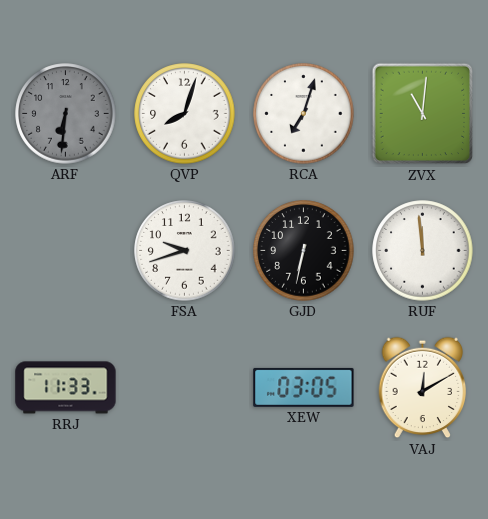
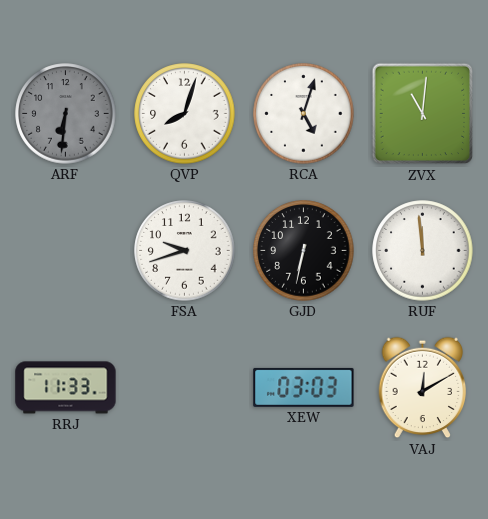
RCA: 7:03 -> 5:03 (304, 114)
XEW: 03:05 -> 03:03 (304, 387)
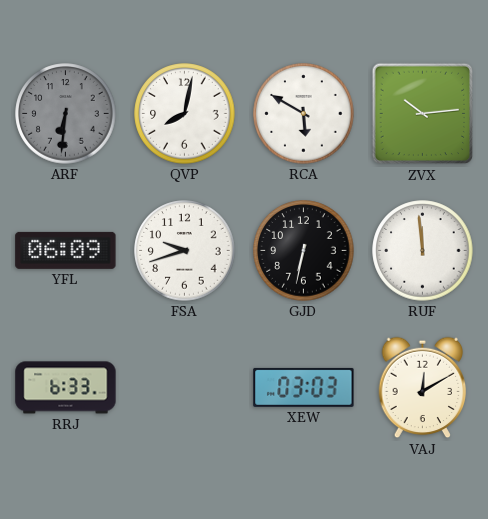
QVP: 8:03 -> 8:02 (185, 114)
RCA: 5:03 -> 5:50 (304, 114)
ZVX: 11:01 -> 10:14 (423, 114)
YFL: none -> 06:09 (66, 250)
RRJ: 11:33 -> 6:33 (66, 388)
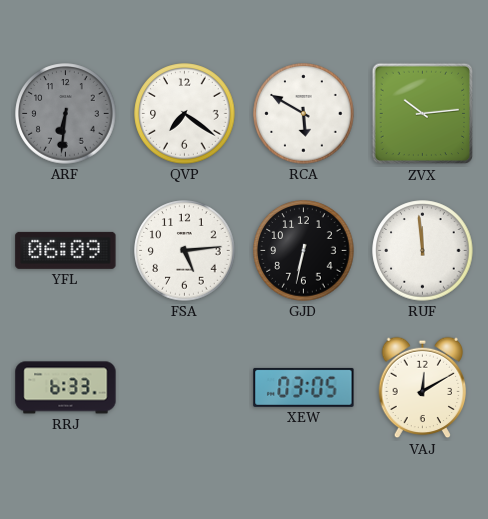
QVP: 8:02 -> 7:21 (185, 114)
FSA: 9:42 -> 5:14 (185, 251)
XEW: 03:03 -> 03:05 (304, 387)
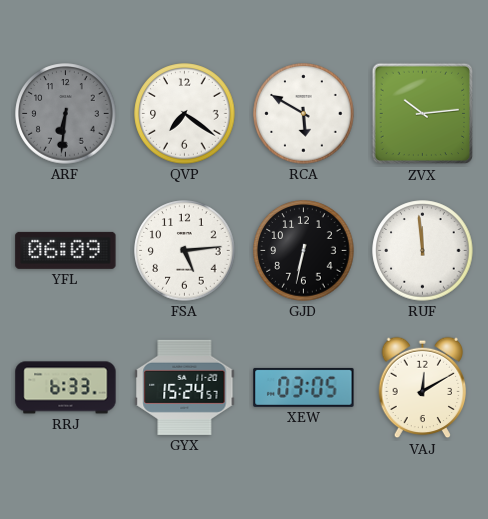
GYX: none -> 15:24 (185, 387)
